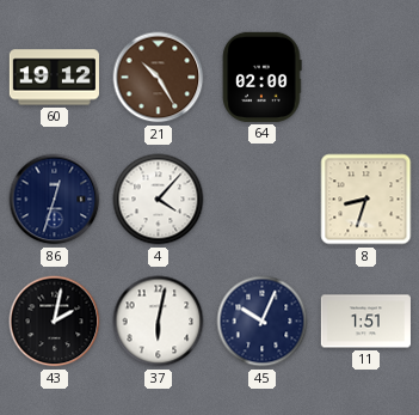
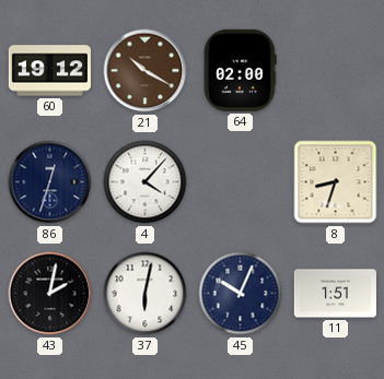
21: 10:25 -> 10:20 (146, 71)
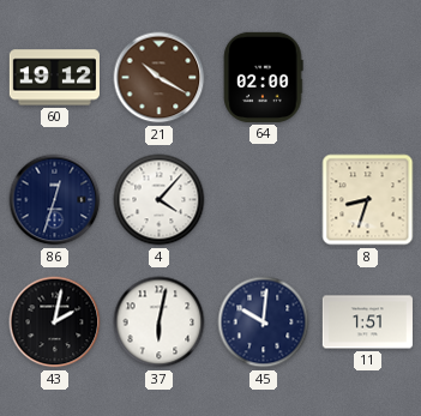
45: 10:04 -> 10:01 (264, 322)
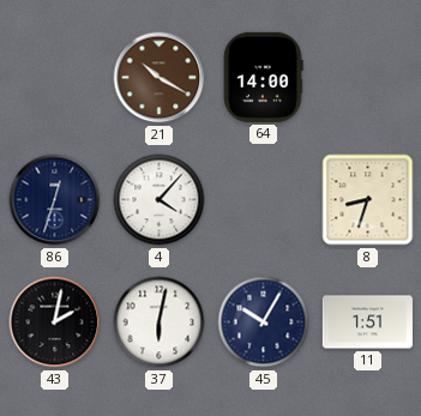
60: 19:12 -> none (54, 78)
64: 02:00 -> 14:00 (264, 77)
45: 10:01 -> 10:05 (264, 322)
